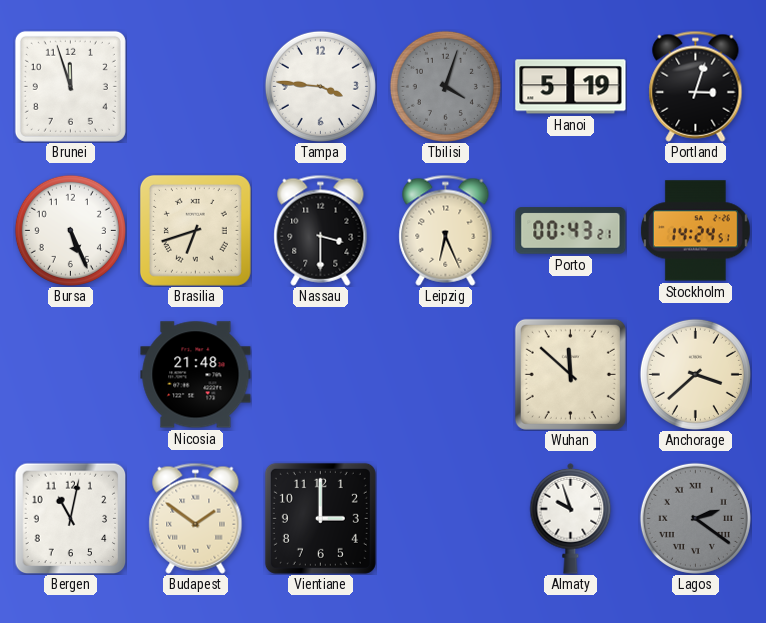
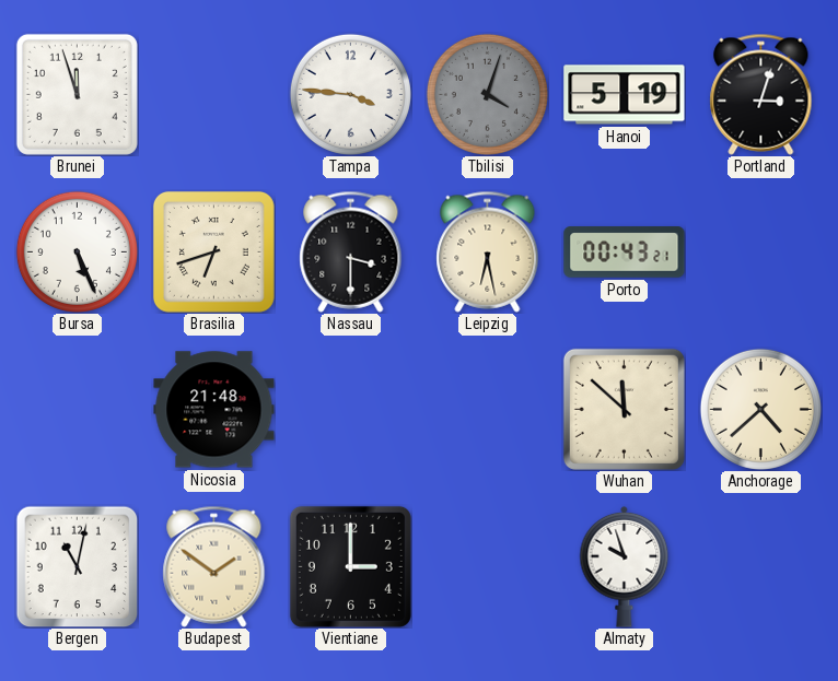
Leipzig: 6:26 -> 6:28 (488, 251)
Stockholm: 14:24 -> none (695, 231)
Anchorage: 3:38 -> 4:38 (760, 409)
Lagos: 2:21 -> none (695, 518)
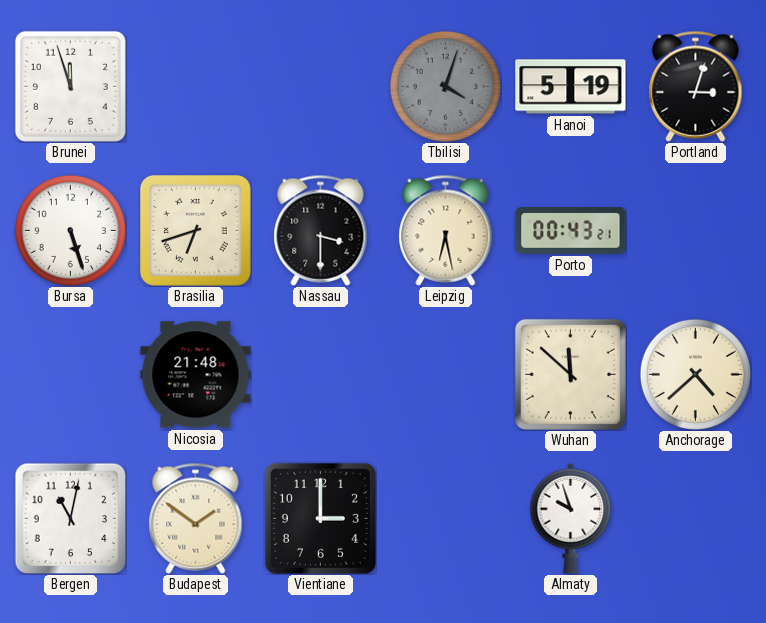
Tampa: 3:46 -> none (350, 94)
Bursa: 5:26 -> 5:27 (70, 230)
